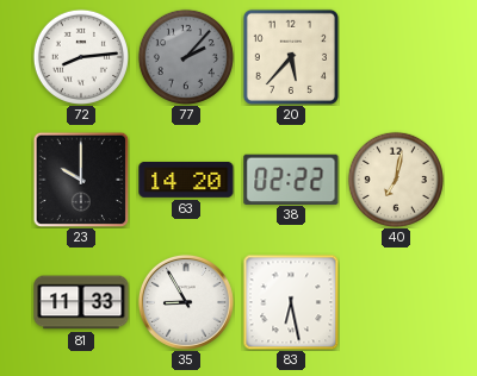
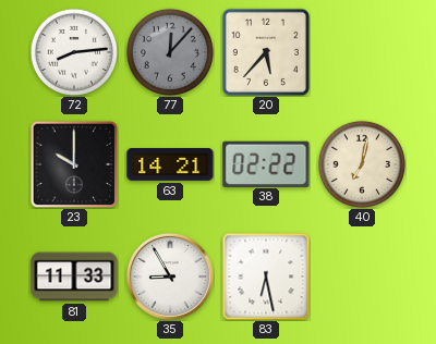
77: 2:07 -> 12:07 (170, 52)
63: 14:20 -> 14:21 (170, 164)
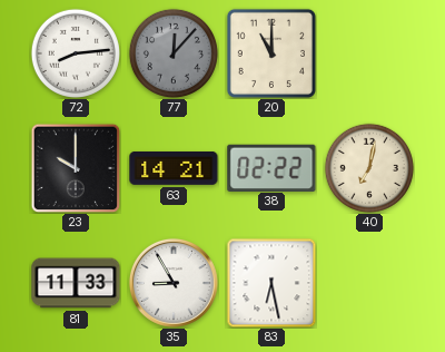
20: 5:37 -> 11:00 (271, 53)
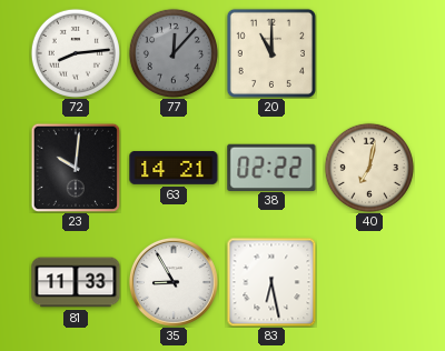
23: 10:00 -> 10:01 (76, 168)
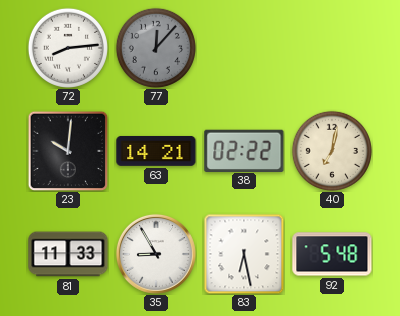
20: 11:00 -> none (271, 53)
92: none -> 5:48 (332, 254)
